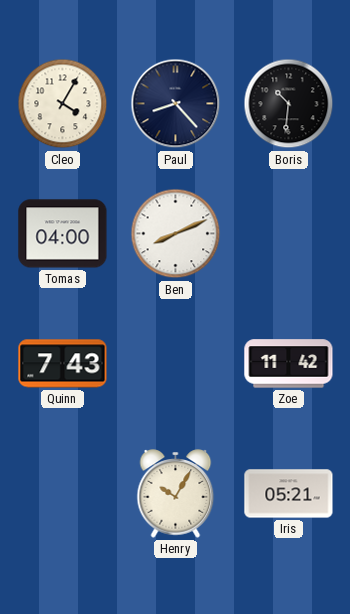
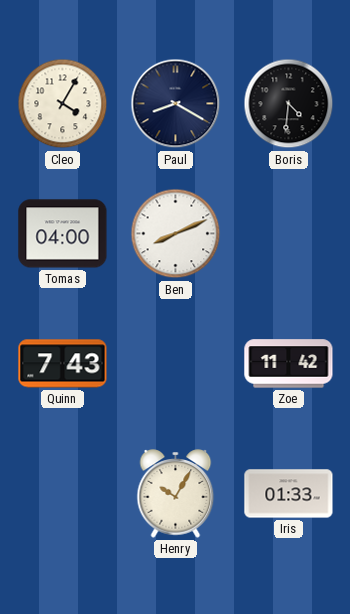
Paul: 8:23 -> 8:20 (176, 104)
Boris: 10:31 -> 4:31 (289, 104)
Iris: 05:21 -> 01:33 (289, 494)
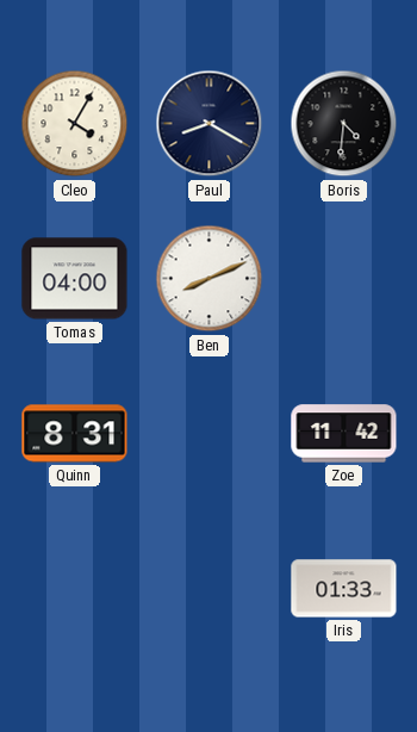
Quinn: 7:43 -> 8:31 (75, 434)
Henry: 10:05 -> none (176, 494)
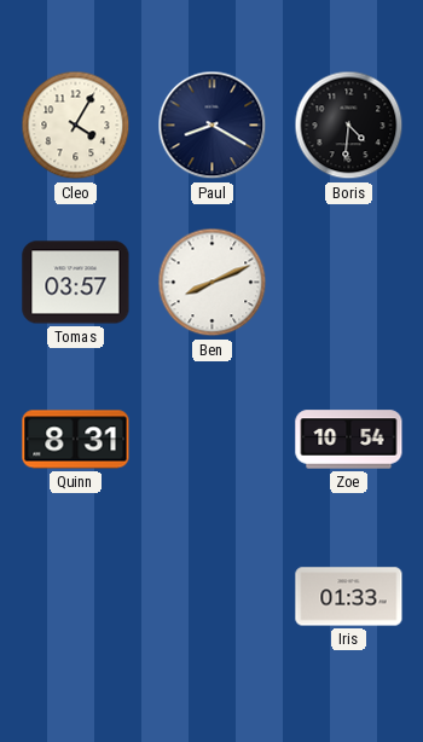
Tomas: 04:00 -> 03:57 (76, 283)
Zoe: 11:42 -> 10:54 (349, 440)
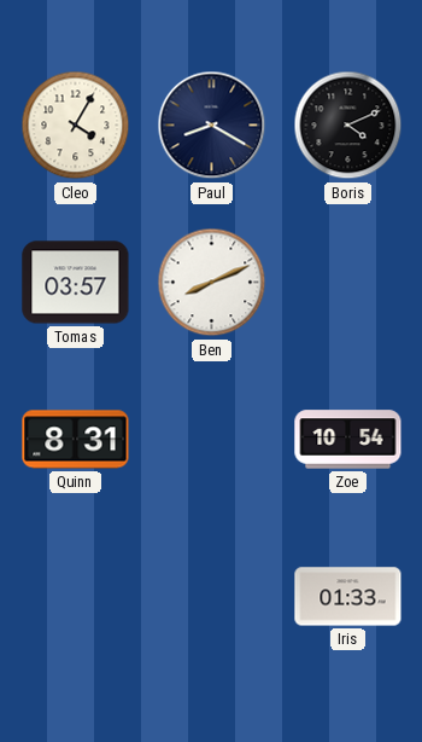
Boris: 4:31 -> 4:11 (348, 126)
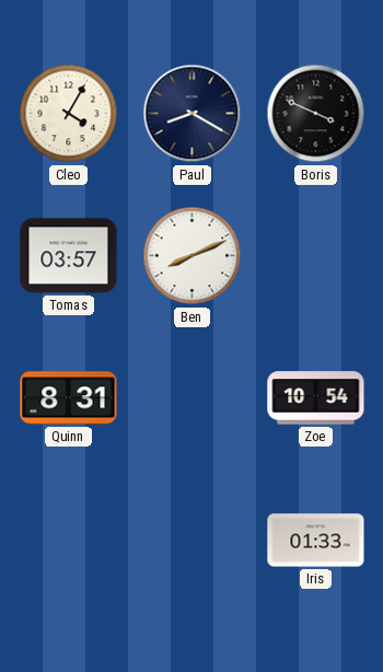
Boris: 4:11 -> 3:49 (316, 114)
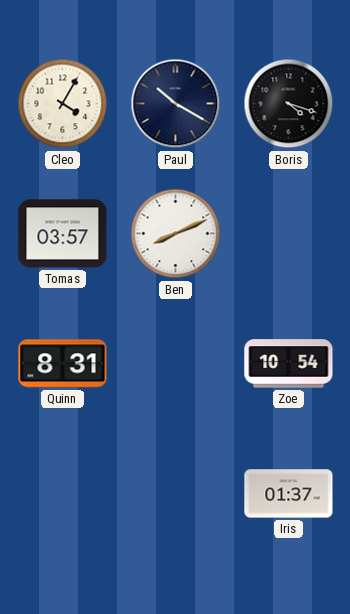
Paul: 8:20 -> 10:20 (176, 104)
Boris: 3:49 -> 4:18 (289, 104)
Iris: 01:33 -> 01:37 (289, 494)
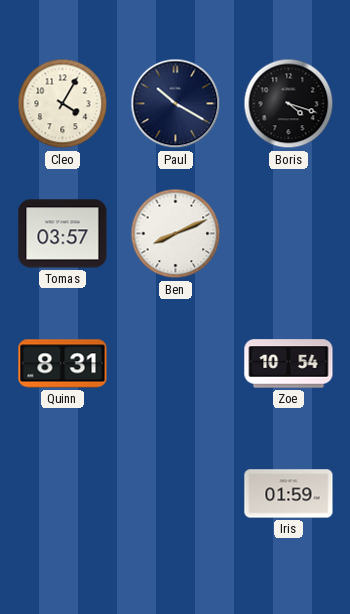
Iris: 01:37 -> 01:59 (289, 494)
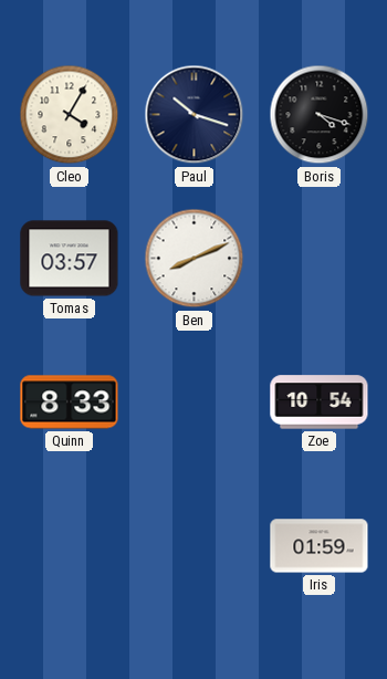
Paul: 10:20 -> 10:18 (195, 115)
Quinn: 8:31 -> 8:33 (70, 403)
